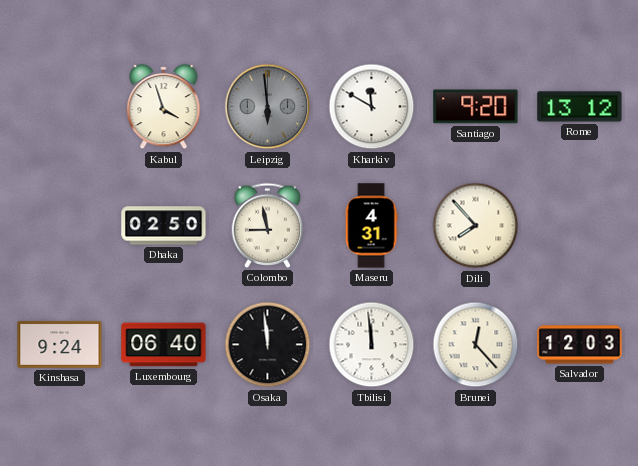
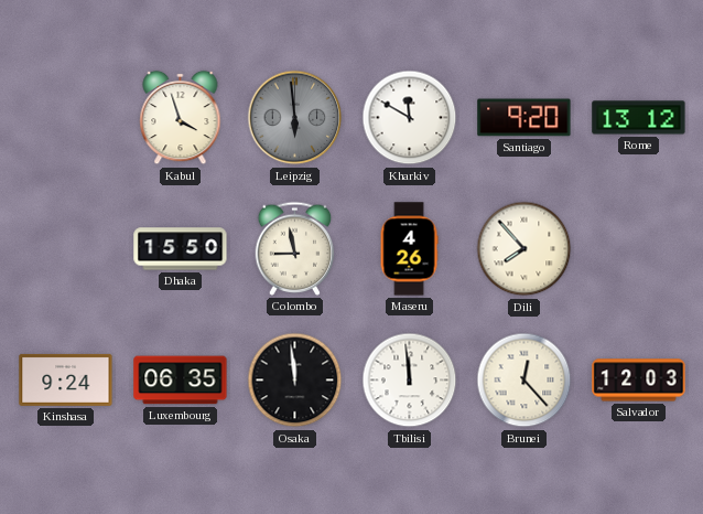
Dhaka: 02:50 -> 15:50 (181, 249)
Maseru: 4:31 -> 4:26 (409, 249)
Luxembourg: 06:40 -> 06:35 (181, 381)
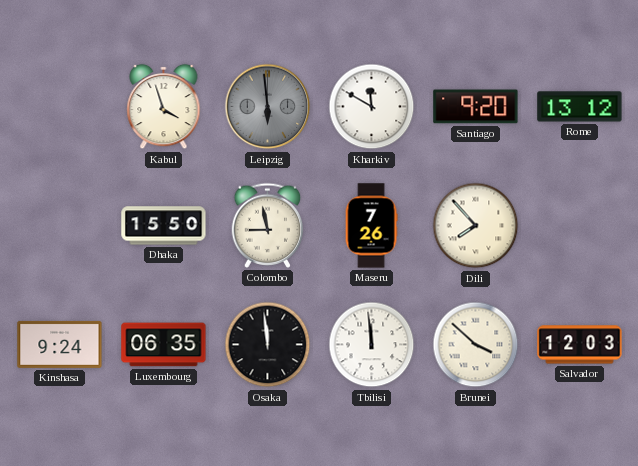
Maseru: 4:26 -> 7:26 (371, 226)
Brunei: 12:23 -> 3:52 (476, 345)
